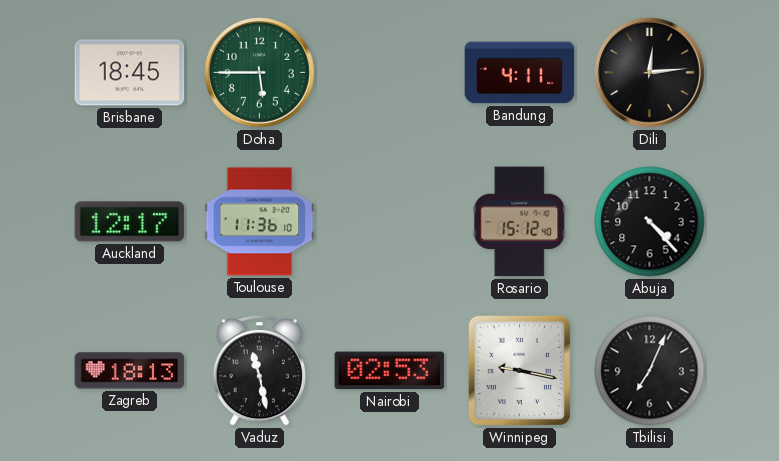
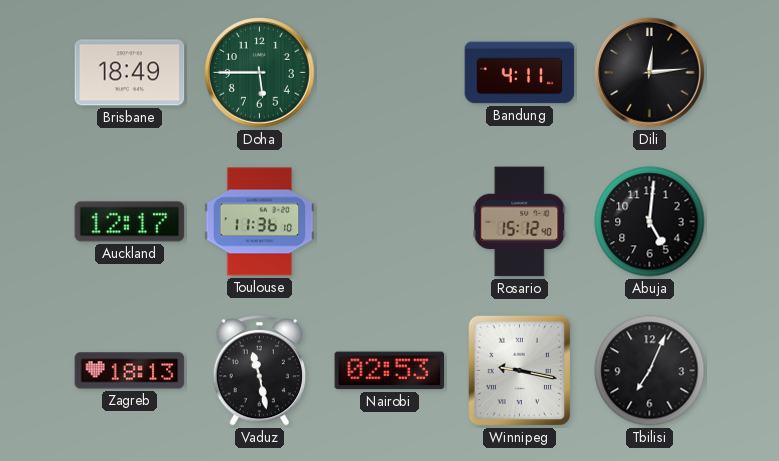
Brisbane: 18:45 -> 18:49 (130, 73)
Abuja: 4:23 -> 5:01 (650, 222)
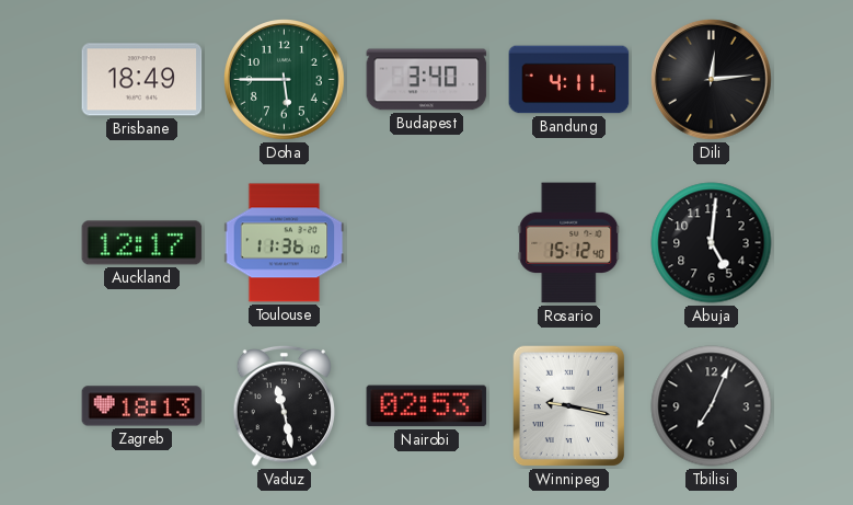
Budapest: none -> 3:40 (427, 80)
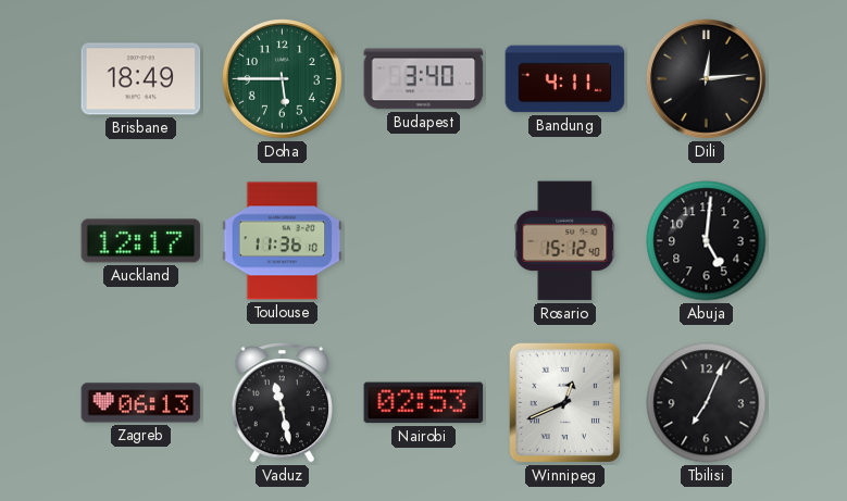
Zagreb: 18:13 -> 06:13 (141, 403)
Winnipeg: 9:17 -> 12:41 (565, 403)
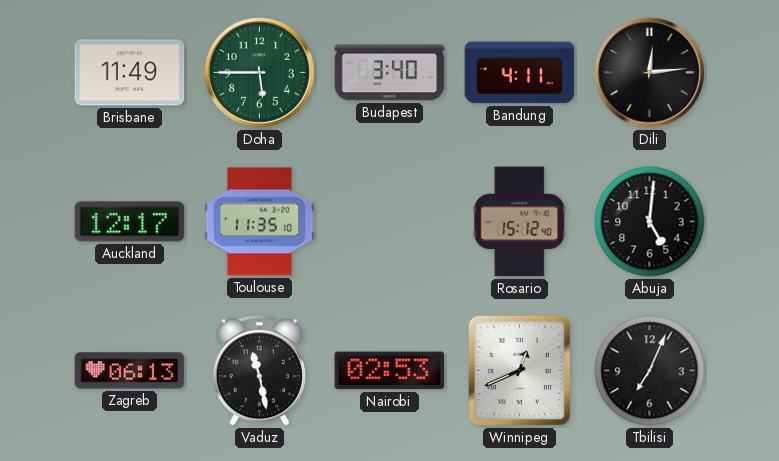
Brisbane: 18:49 -> 11:49 (130, 73)
Toulouse: 11:36 -> 11:35 (260, 222)
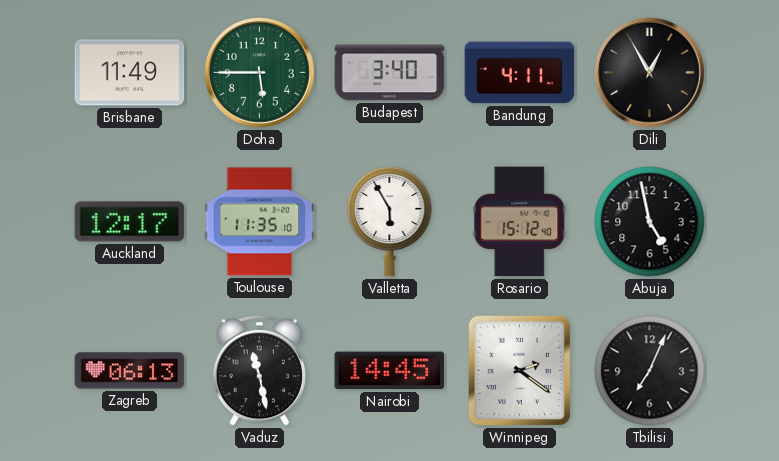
Dili: 12:14 -> 12:55 (650, 73)
Valletta: none -> 5:55 (390, 221)
Abuja: 5:01 -> 4:58 (650, 222)
Nairobi: 02:53 -> 14:45 (390, 371)
Winnipeg: 12:41 -> 2:21 (520, 371)
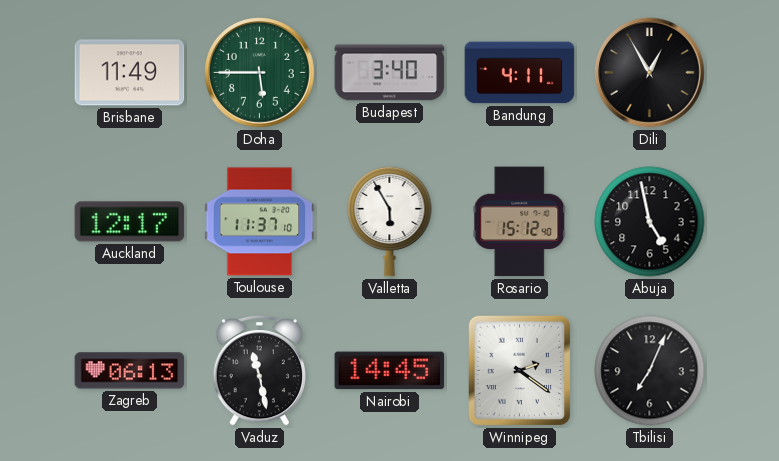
Toulouse: 11:35 -> 11:37 (260, 222)
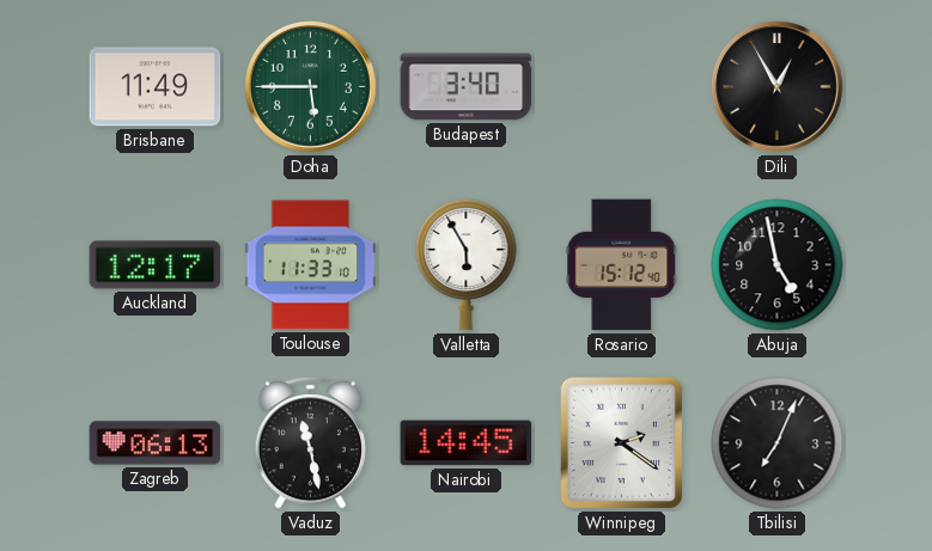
Bandung: 4:11 -> none (520, 73)
Toulouse: 11:37 -> 11:33 (311, 265)
